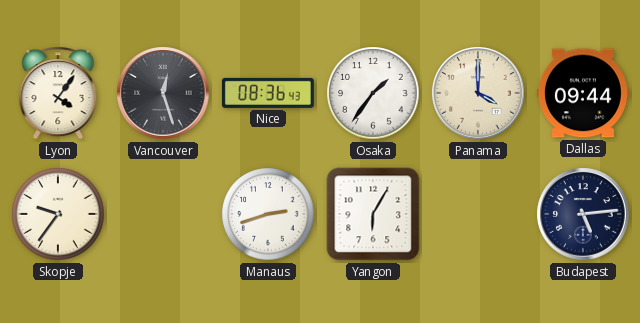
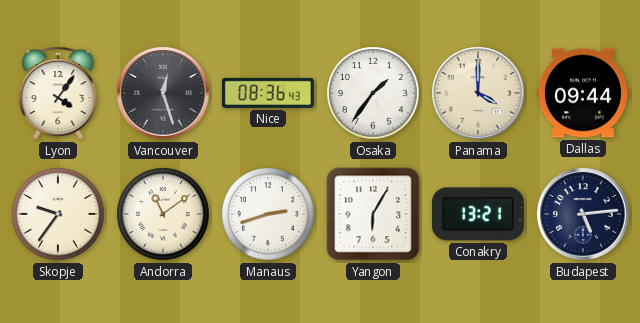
Andorra: none -> 11:09 (163, 214)
Conakry: none -> 13:21 (478, 214)
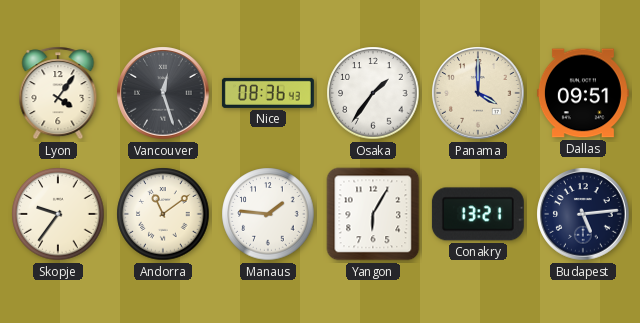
Dallas: 09:44 -> 09:51 (583, 93)
Manaus: 2:42 -> 1:46 (268, 214)
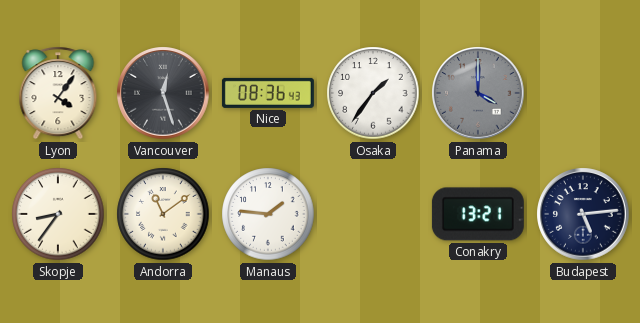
Panama dial: cream -> grey (478, 93)
Dallas: 09:51 -> none (583, 93)
Skopje: 9:36 -> 8:36 (58, 214)
Yangon: 6:05 -> none (373, 214)
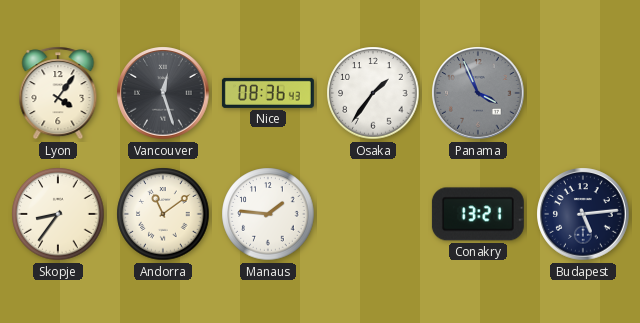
Panama: 4:00 -> 3:56 (478, 93)
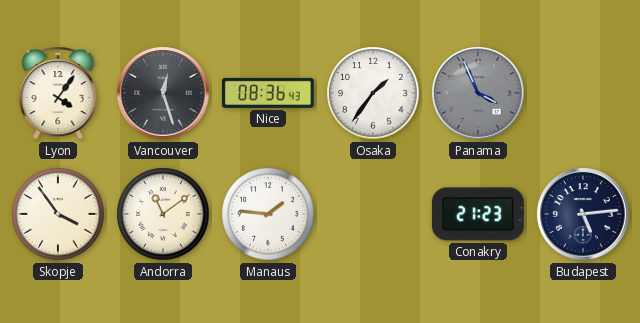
Skopje: 8:36 -> 3:54 (58, 214)
Conakry: 13:21 -> 21:23 (478, 214)
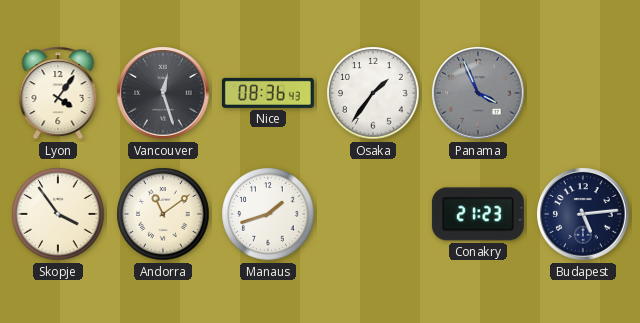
Manaus: 1:46 -> 1:42 (268, 214)
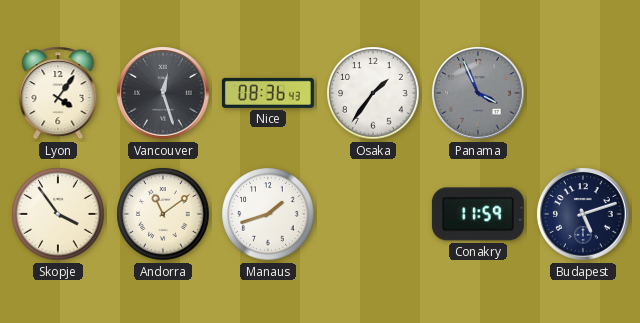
Conakry: 21:23 -> 11:59 (478, 214)
Budapest: 5:14 -> 5:12 (583, 214)
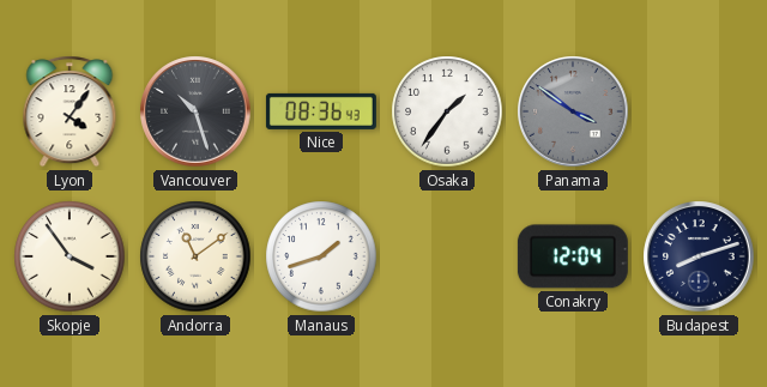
Vancouver: 12:27 -> 10:27 (195, 111)
Panama: 3:56 -> 3:51 (573, 111)
Conakry: 11:59 -> 12:04 (573, 256)
Budapest: 5:12 -> 8:12 (699, 256)
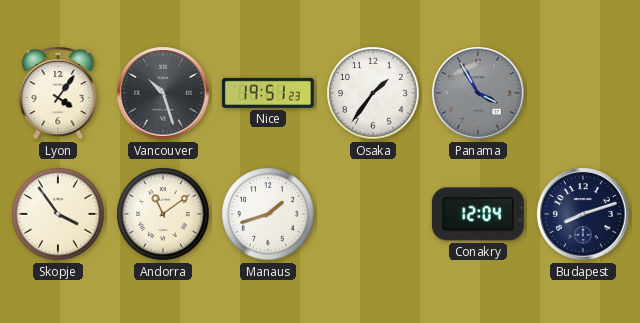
Nice: 08:36 -> 19:51 (268, 93)
Panama: 3:51 -> 3:55 (478, 93)
